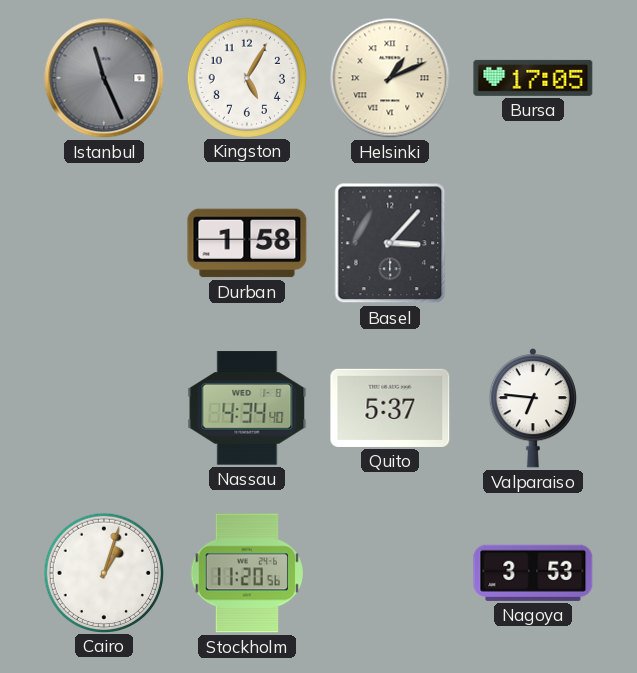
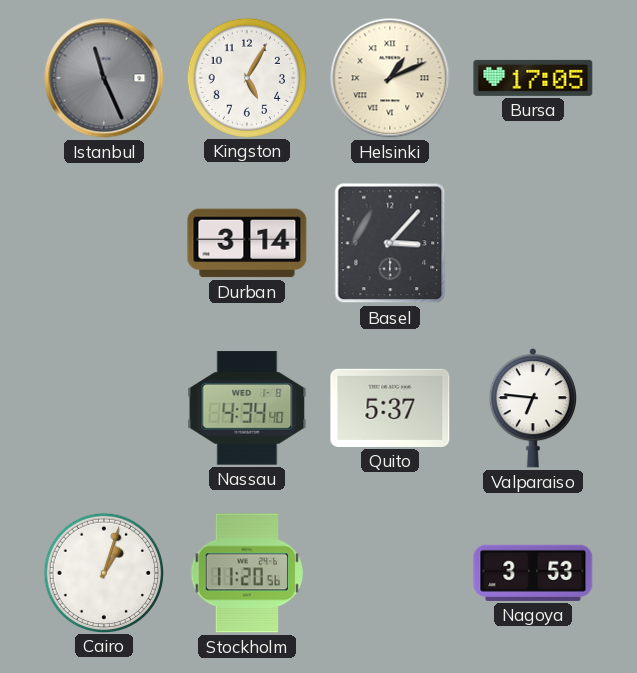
Durban: 1:58 -> 3:14 (247, 243)
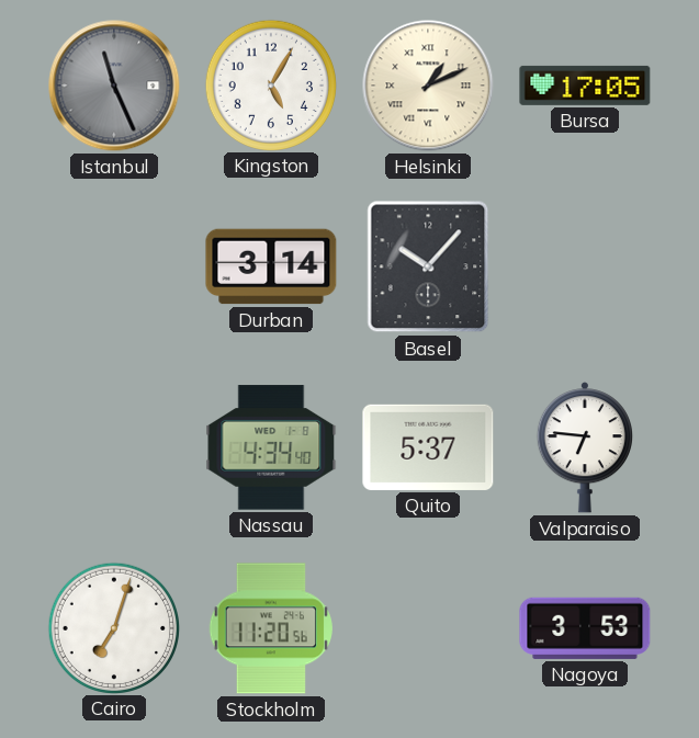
Basel: 3:07 -> 10:07 (428, 266)
Cairo: 1:03 -> 7:03 (113, 627)
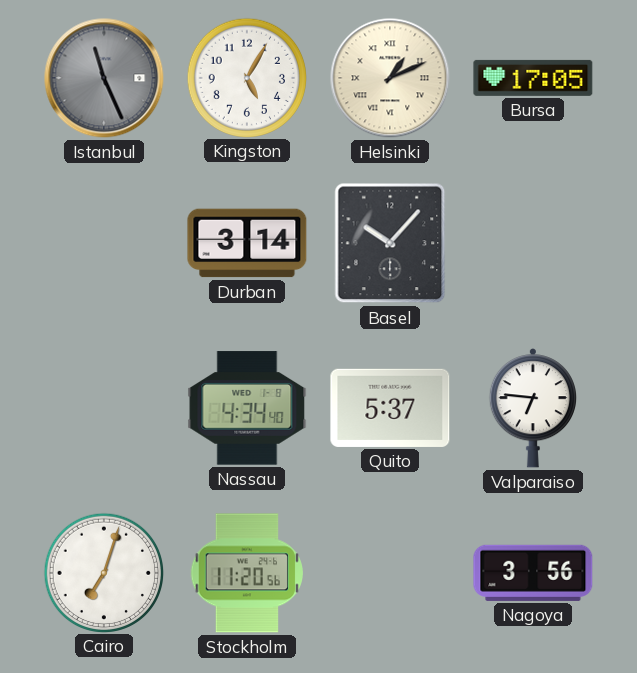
Nagoya: 3:53 -> 3:56 (533, 573)
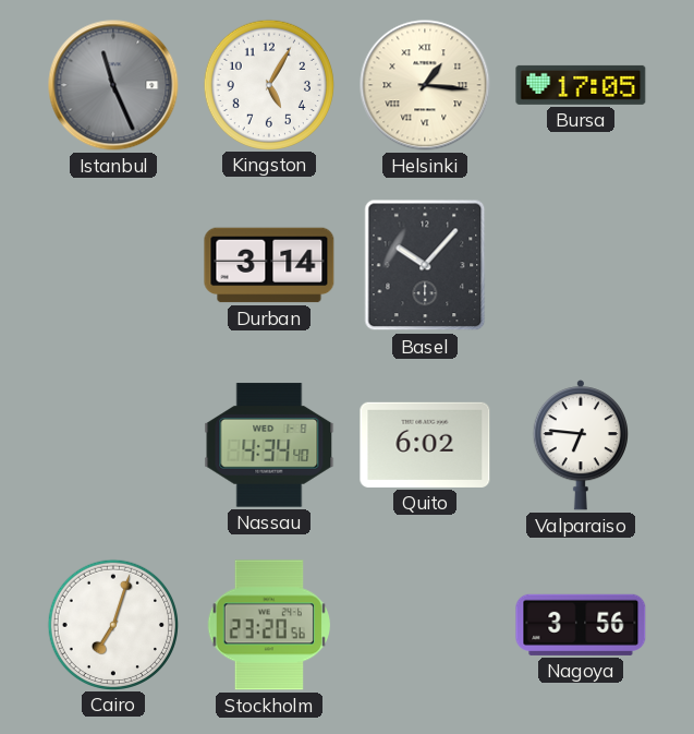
Helsinki: 1:11 -> 1:16 (425, 85)
Quito: 5:37 -> 6:02 (425, 445)
Stockholm: 11:20 -> 23:20 (269, 625)
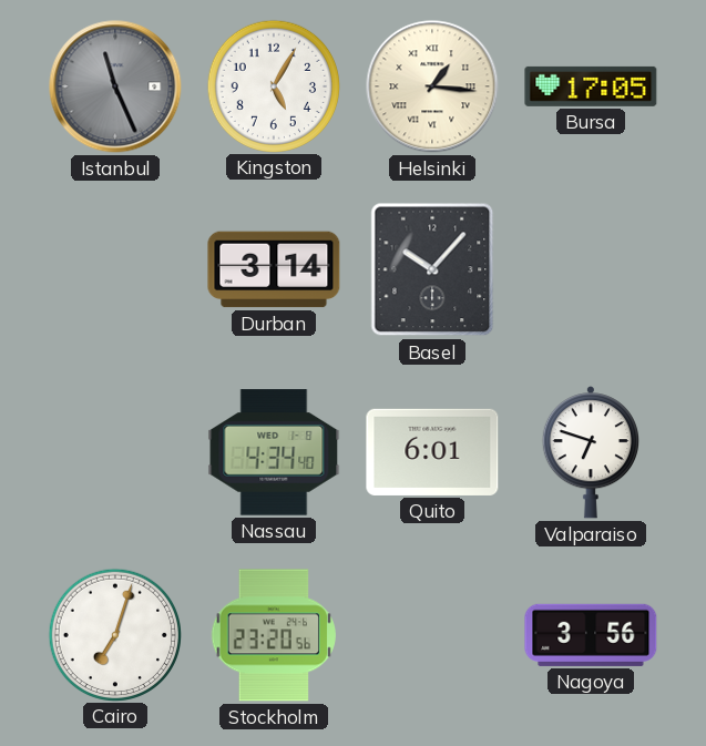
Quito: 6:02 -> 6:01 (432, 452)
Valparaiso: 6:46 -> 6:48 (590, 452)
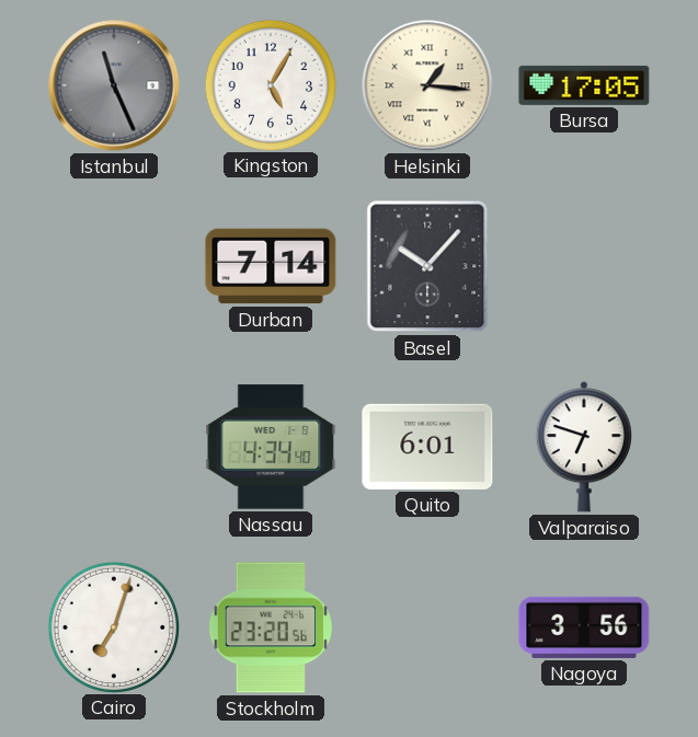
Durban: 3:14 -> 7:14 (271, 266)
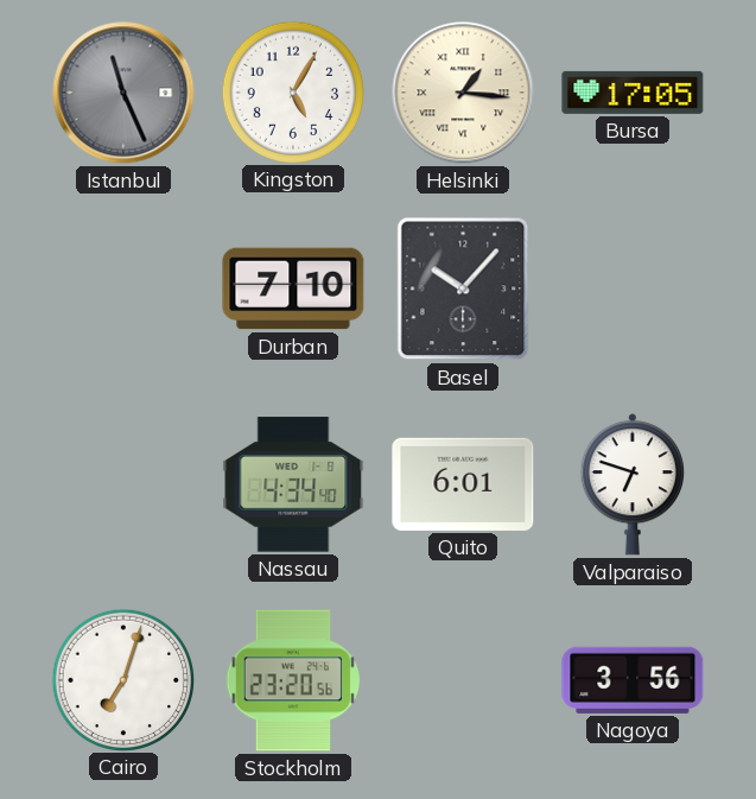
Durban: 7:14 -> 7:10 (293, 288)
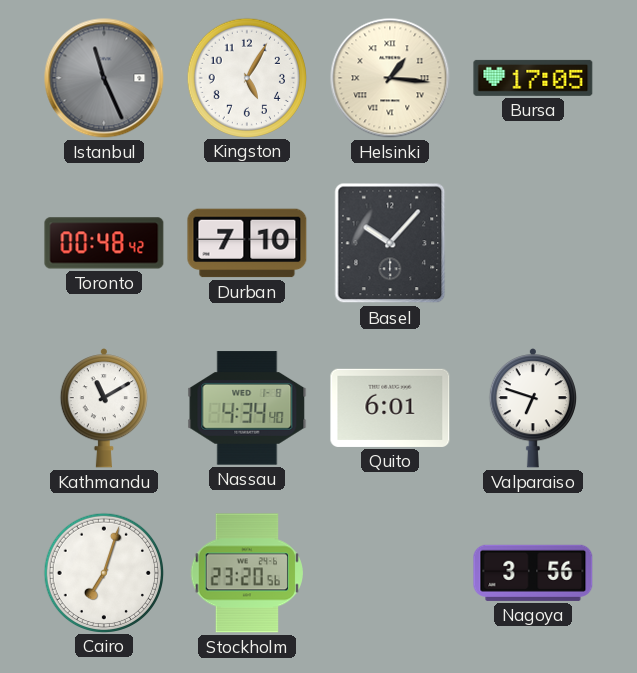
Toronto: none -> 00:48 (104, 243)
Kathmandu: none -> 11:10 (103, 408)
